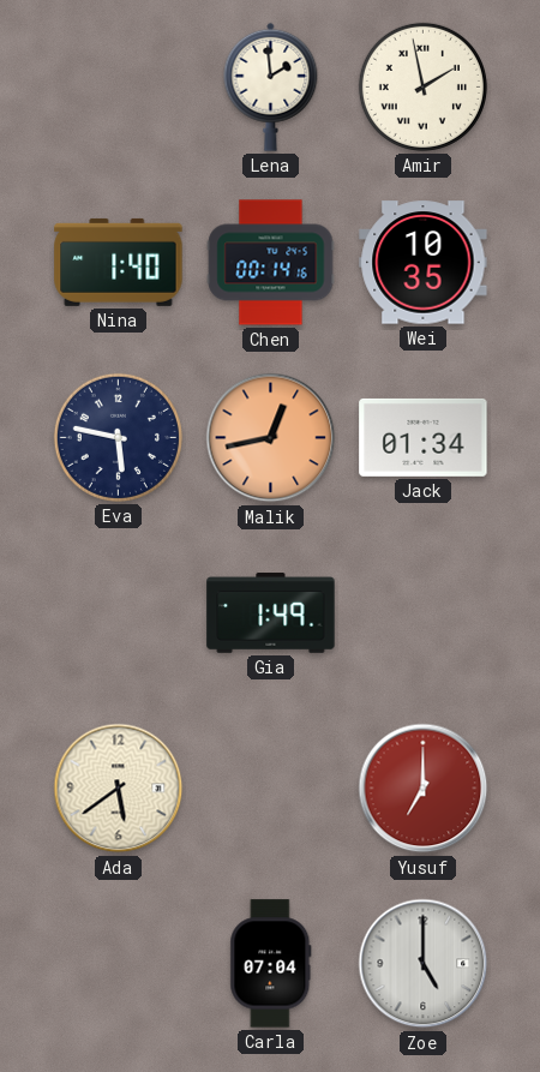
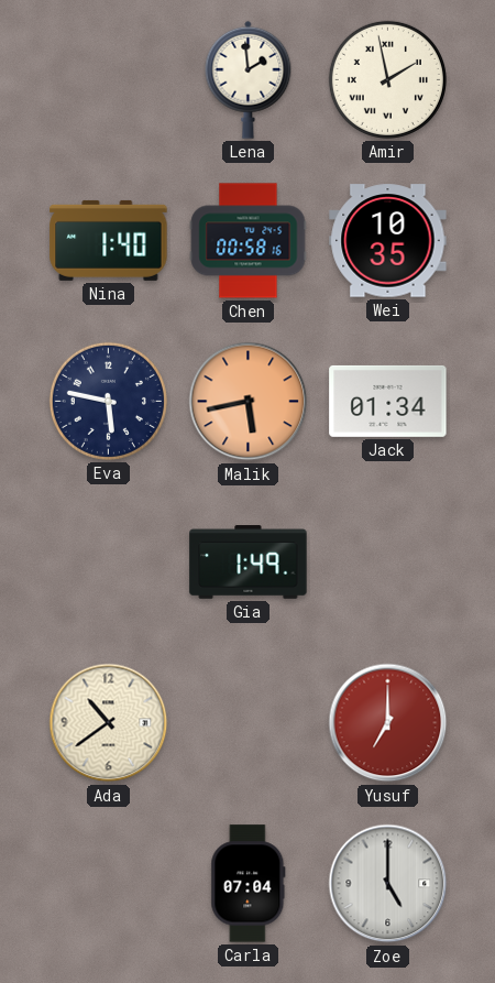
Chen: 00:14 -> 00:58 (249, 241)
Malik: 12:43 -> 5:43 (249, 402)
Ada: 5:39 -> 10:39 (109, 723)
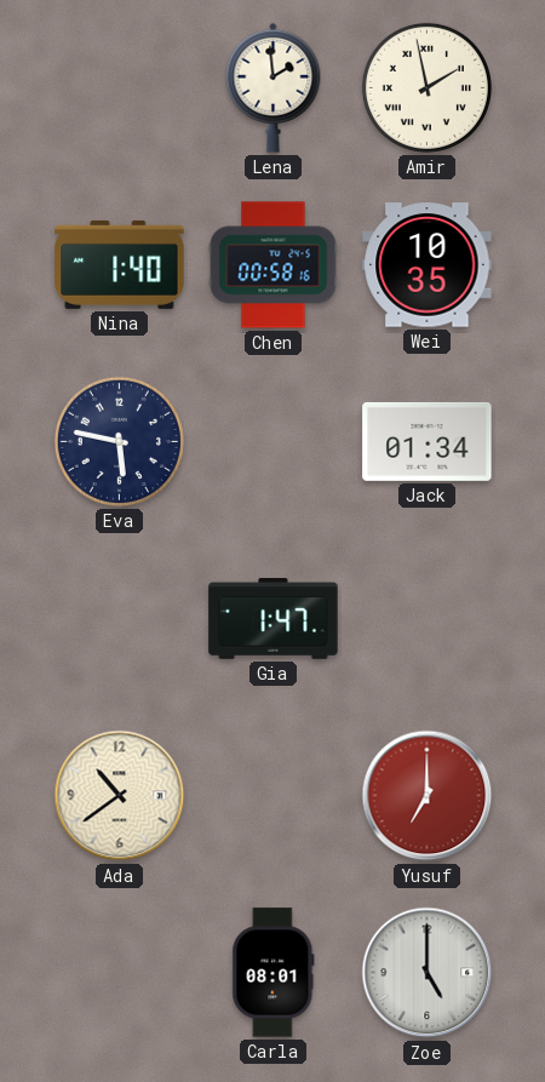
Malik: 5:43 -> none (249, 402)
Gia: 1:49 -> 1:47 (274, 619)
Carla: 07:04 -> 08:01 (274, 973)
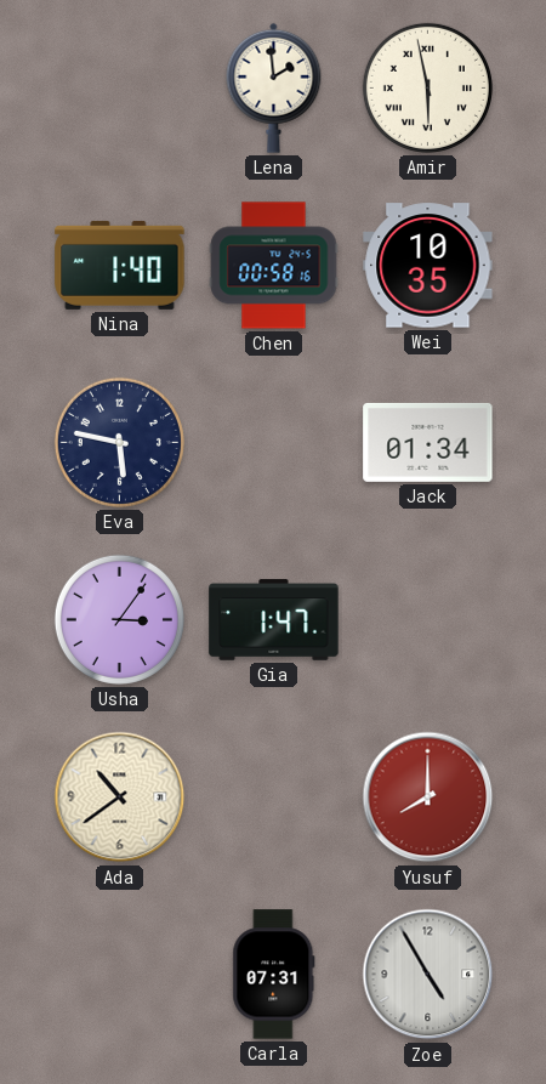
Amir: 1:58 -> 5:58 (427, 87)
Usha: none -> 3:06 (119, 619)
Yusuf: 7:00 -> 8:00 (428, 798)
Carla: 08:01 -> 07:31 (274, 975)
Zoe: 5:00 -> 4:55 (428, 975)
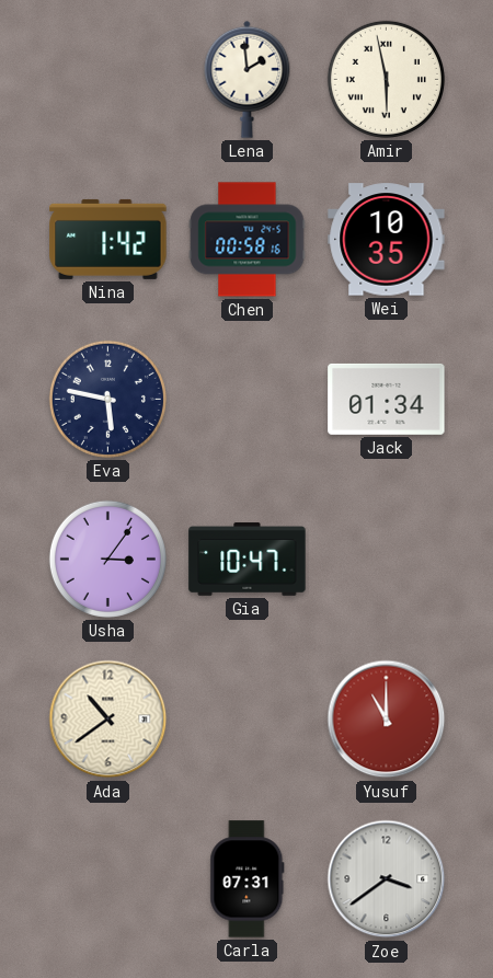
Nina: 1:40 -> 1:42 (108, 239)
Gia: 1:47 -> 10:47 (248, 560)
Yusuf: 8:00 -> 11:00 (387, 720)
Zoe: 4:55 -> 3:39 (387, 879)
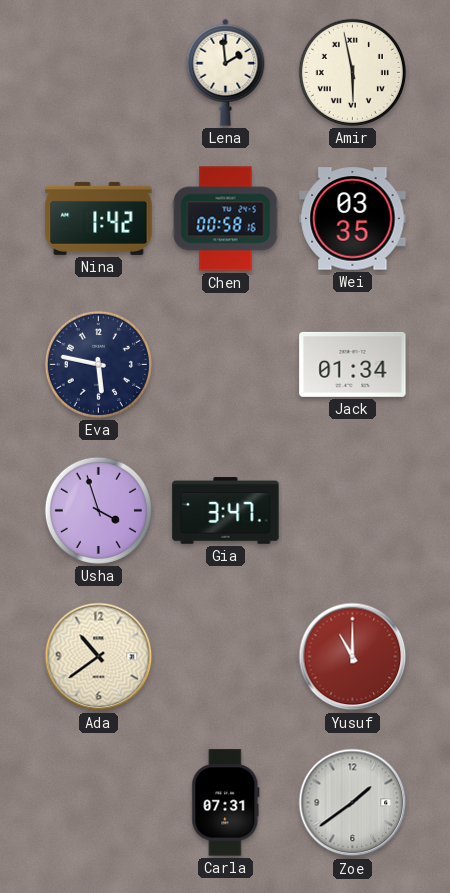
Wei: 10:35 -> 03:35 (353, 219)
Usha: 3:06 -> 3:57 (98, 510)
Gia: 10:47 -> 3:47 (226, 511)
Zoe: 3:39 -> 1:39 (353, 803)
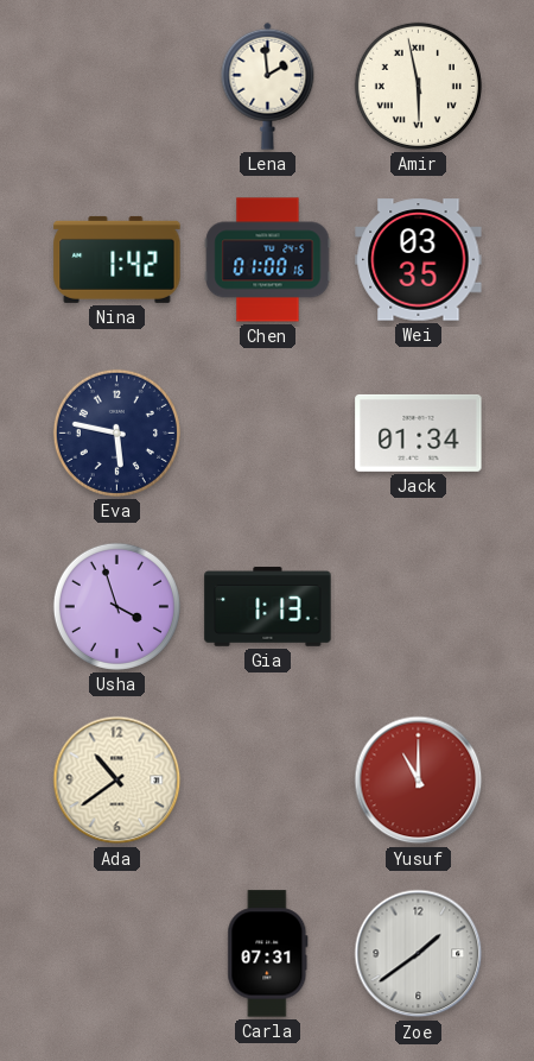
Chen: 00:58 -> 01:00 (268, 260)
Gia: 3:47 -> 1:13 (268, 607)
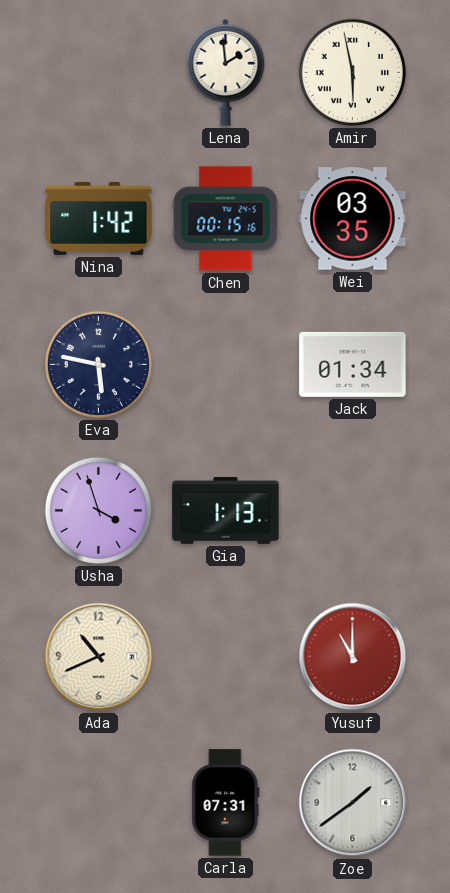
Chen: 01:00 -> 00:15 (226, 219)
Ada: 10:39 -> 10:41 (99, 657)
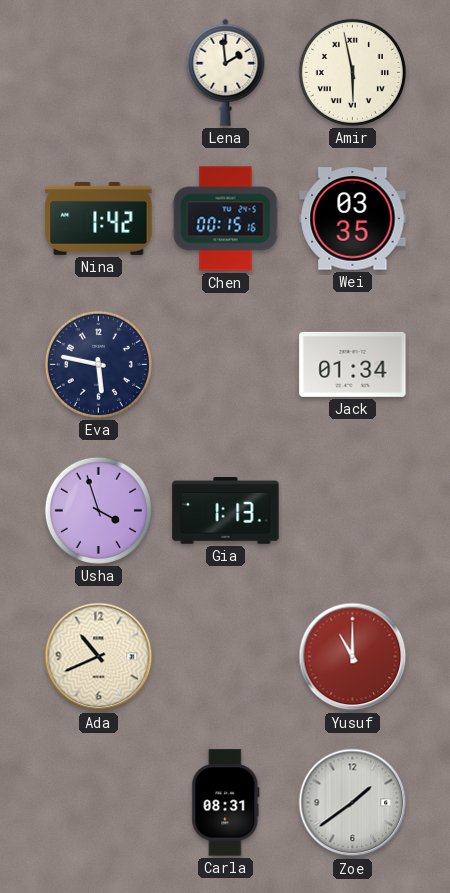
Carla: 07:31 -> 08:31 (226, 803)
